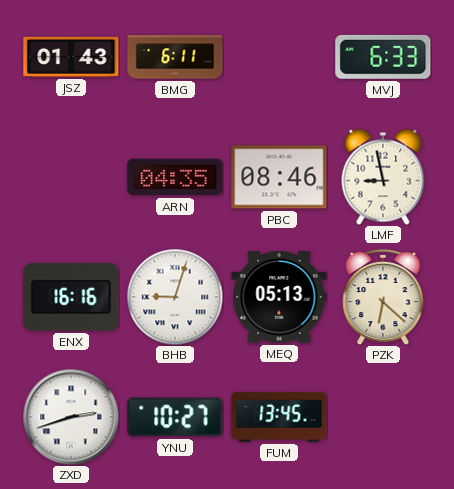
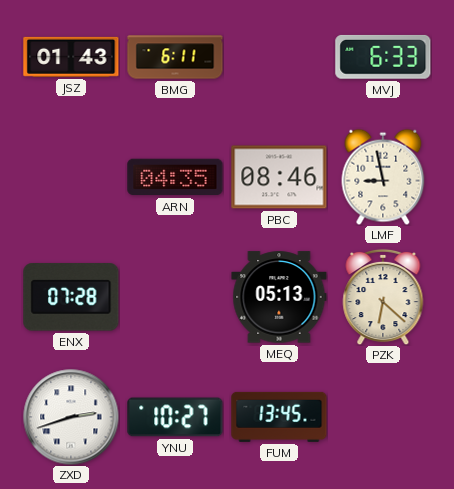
ENX: 16:16 -> 07:28 (71, 297)
BHB: 9:03 -> none (175, 297)
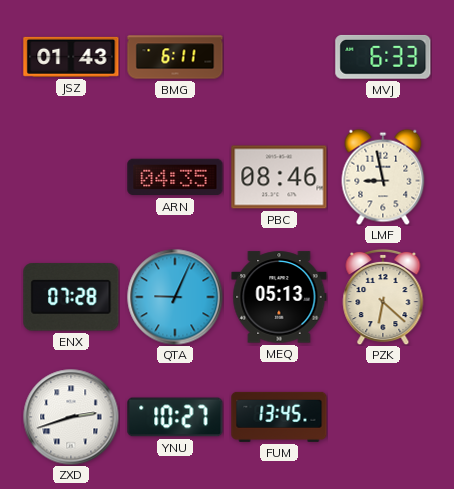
QTA: none -> 9:04 (175, 297)
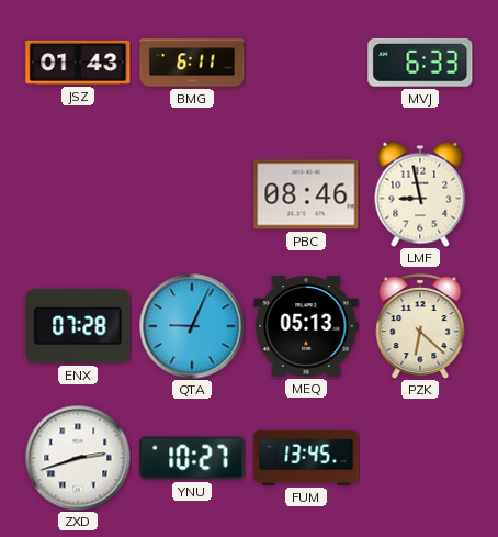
ARN: 04:35 -> none (175, 177)
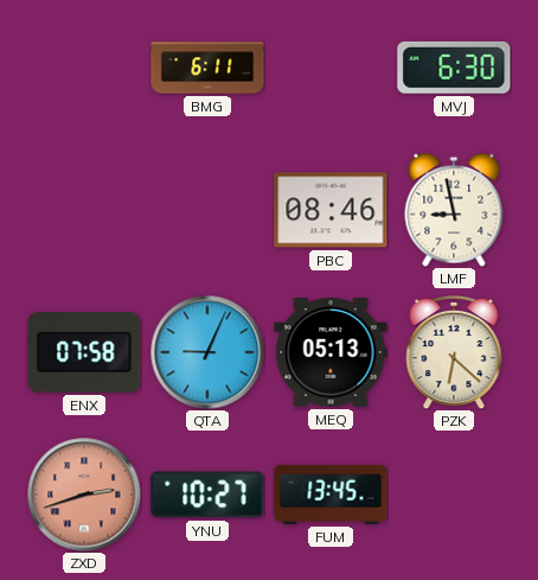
JSZ: 01:43 -> none (78, 63)
MVJ: 6:33 -> 6:30 (454, 68)
ENX: 07:28 -> 07:58 (84, 352)
ZXD dial: white -> salmon (84, 495)
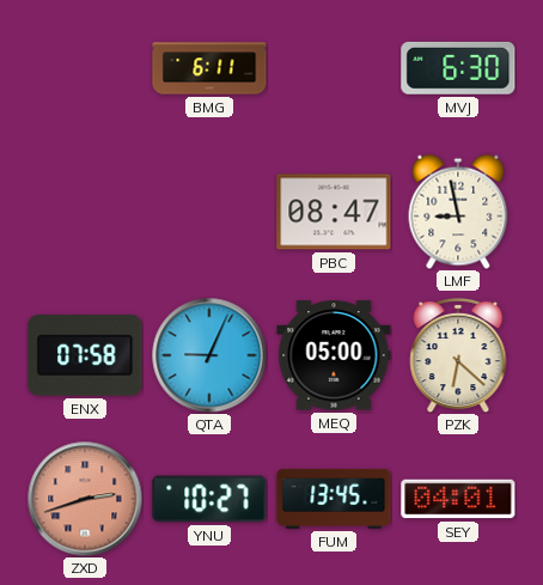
PBC: 08:46 -> 08:47 (334, 212)
MEQ: 05:13 -> 05:00 (334, 355)
SEY: none -> 04:01 (458, 499)
